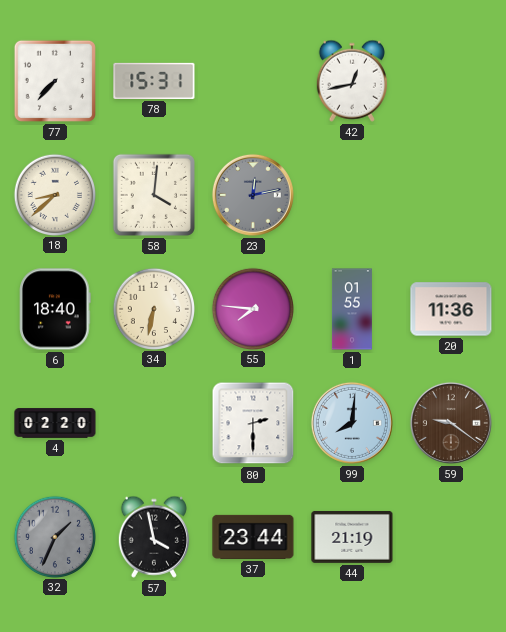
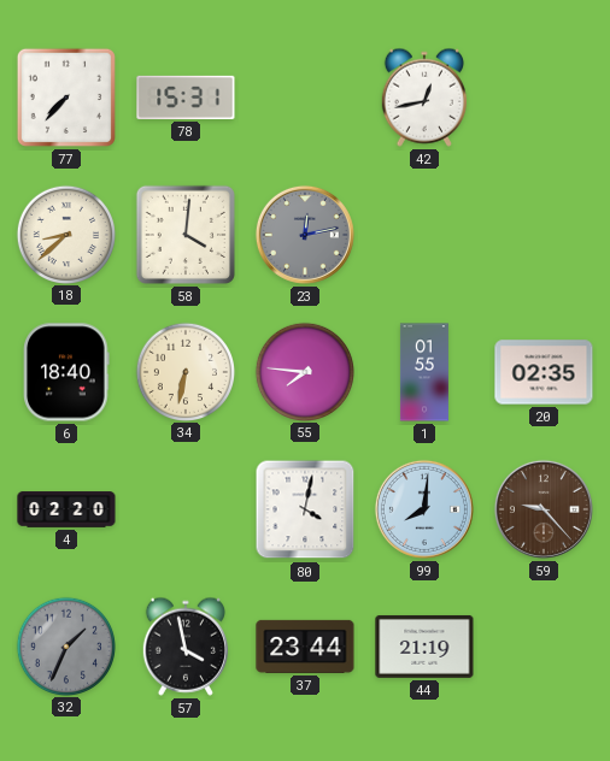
20: 11:36 -> 02:35 (544, 372)
80: 2:30 -> 4:02 (305, 509)
59: 9:21 -> 9:23 (544, 509)
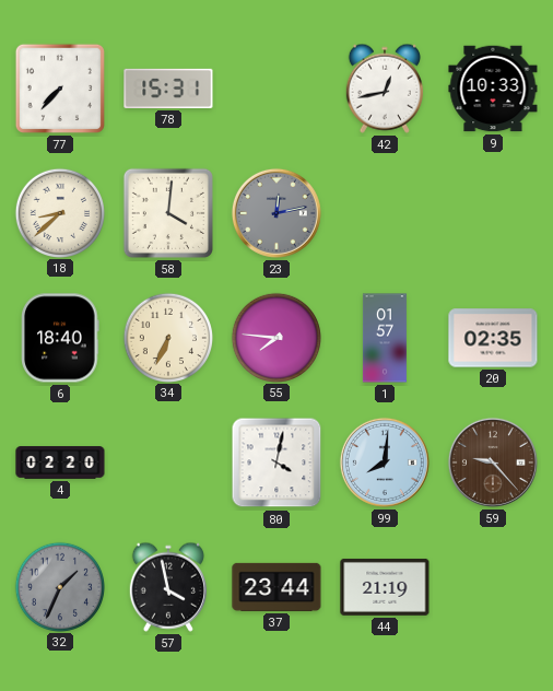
9: none -> 10:33 (493, 89)
34: 6:32 -> 6:34 (167, 337)
1: 01:55 -> 01:57 (385, 338)
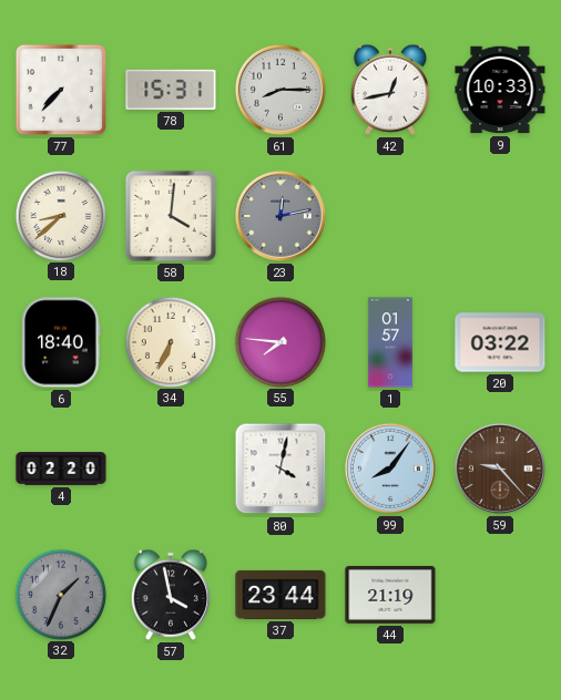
61: none -> 8:15 (280, 90)
20: 02:35 -> 03:22 (500, 342)
99: 8:01 -> 8:06 (390, 469)
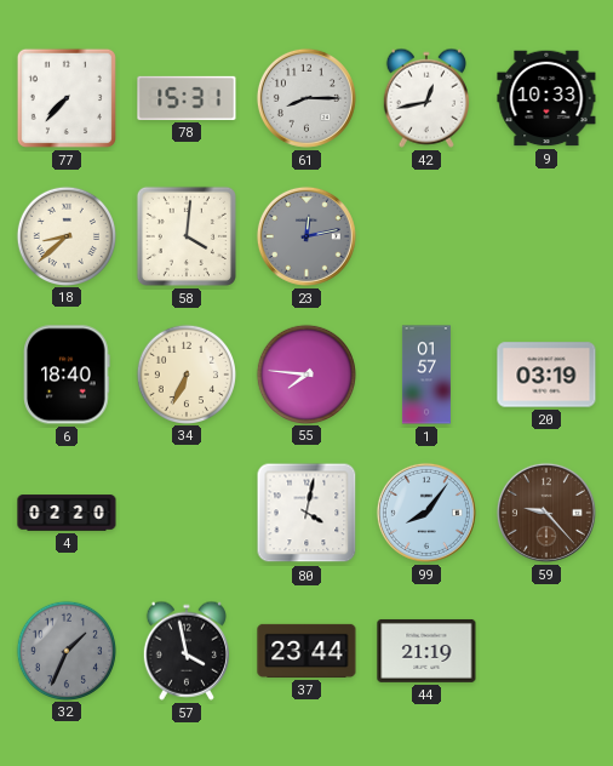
20: 03:22 -> 03:19 (546, 375)
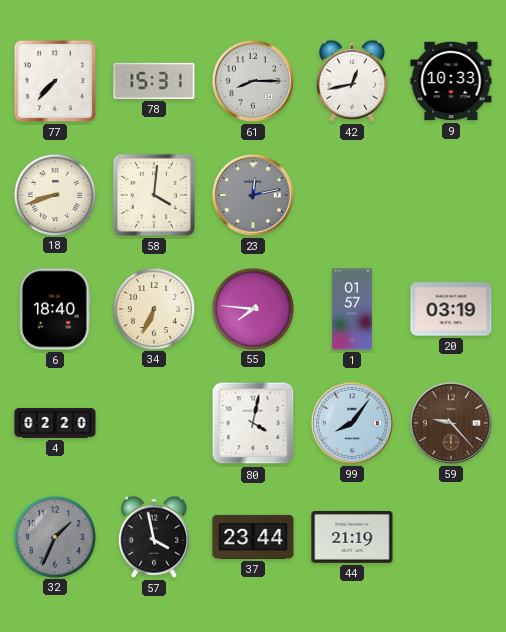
18: 8:38 -> 8:42 (54, 194)
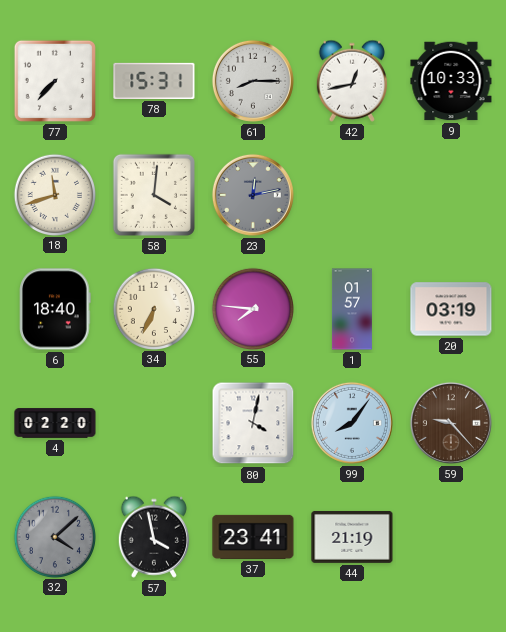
18: 8:42 -> 11:42 (54, 194)
32: 1:34 -> 4:08 (54, 536)
37: 23:44 -> 23:41 (253, 537)
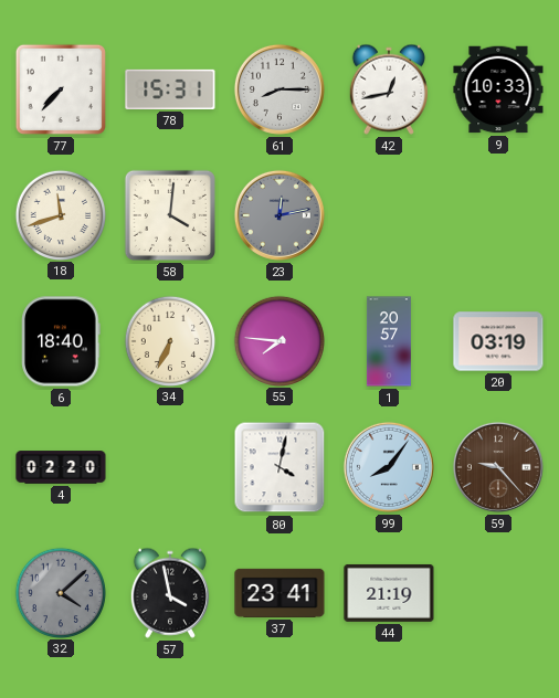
1: 01:57 -> 20:57 (389, 341)
